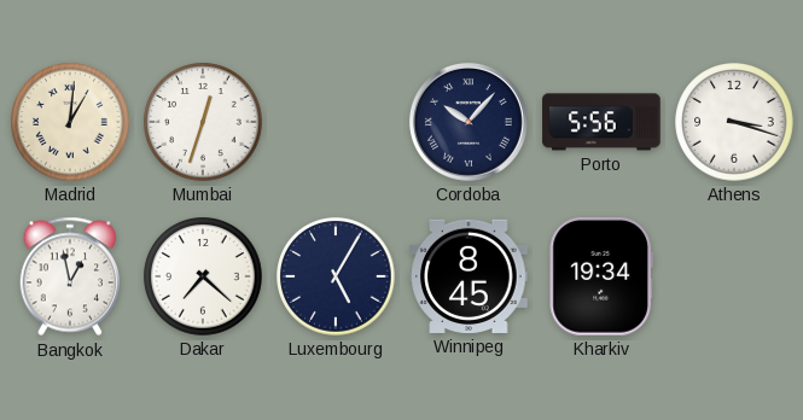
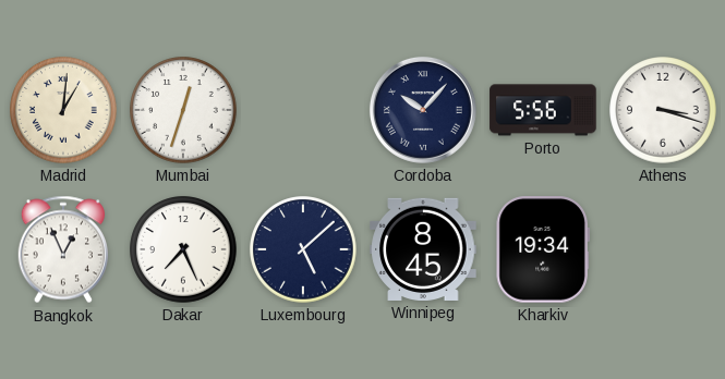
Bangkok: 12:58 -> 12:56 (62, 249)
Dakar: 7:22 -> 7:26 (183, 249)
Luxembourg: 5:05 -> 5:08 (303, 249)
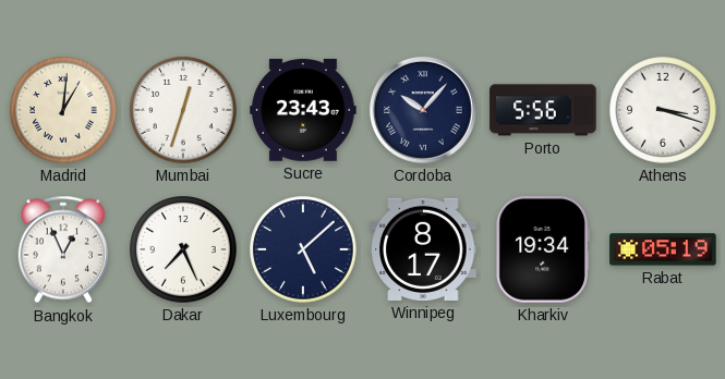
Sucre: none -> 23:43 (303, 111)
Winnipeg: 8:45 -> 8:17 (423, 249)
Rabat: none -> 05:19 (663, 249)
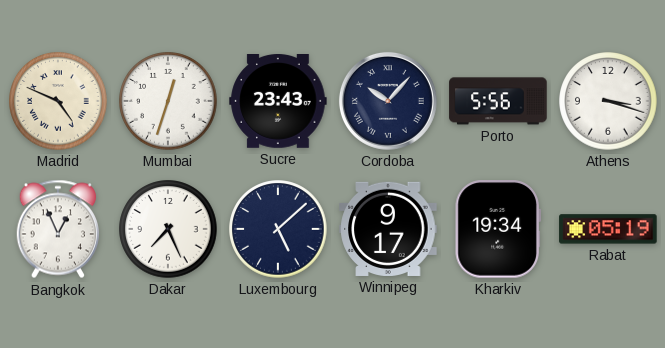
Madrid: 1:01 -> 4:49 (58, 101)
Winnipeg: 8:17 -> 9:17 (388, 229)
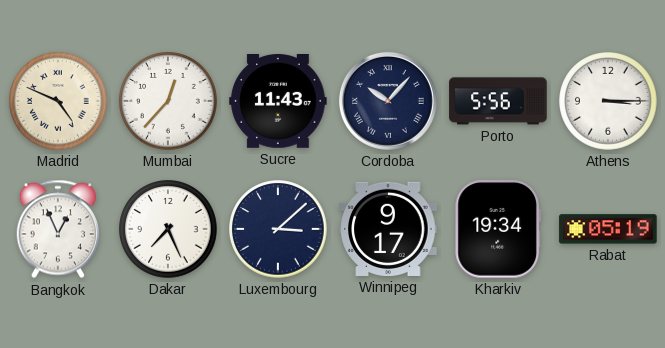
Mumbai: 12:33 -> 12:37 (168, 101)
Sucre: 23:43 -> 11:43 (278, 102)
Athens: 3:18 -> 3:15 (608, 101)
Luxembourg: 5:08 -> 3:08 (278, 229)
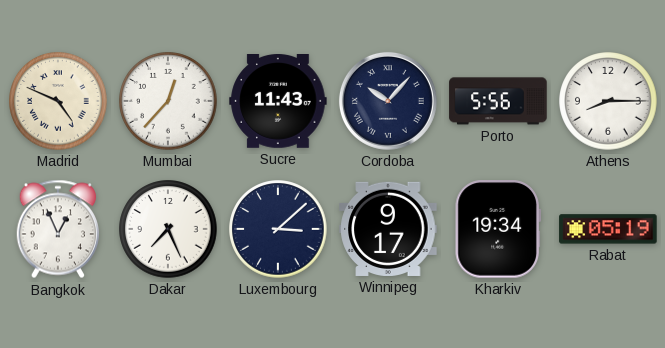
Athens: 3:15 -> 8:15 (608, 101)
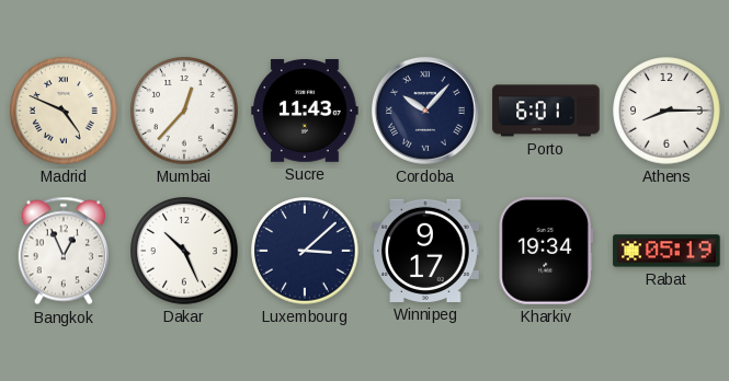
Porto: 5:56 -> 6:01 (546, 111)
Dakar: 7:26 -> 10:26 (184, 251)
